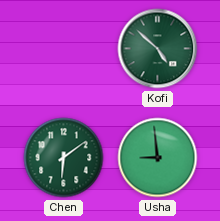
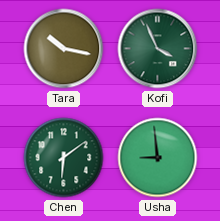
Tara: none -> 10:17 (64, 49)
Kofi: 4:52 -> 3:56 (158, 49)
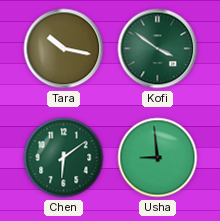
Kofi: 3:56 -> 3:51 (158, 49)
